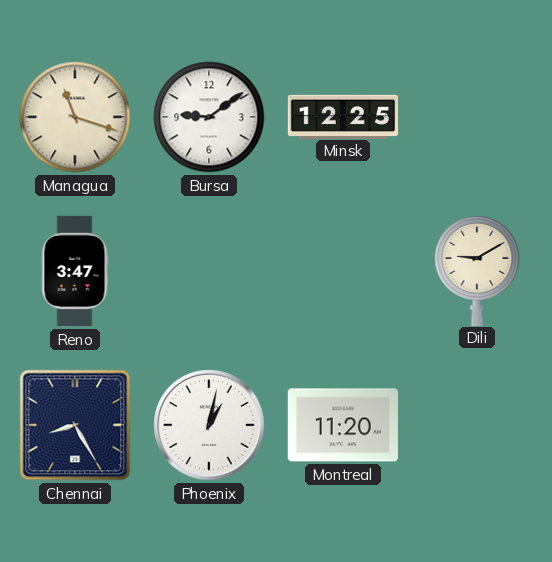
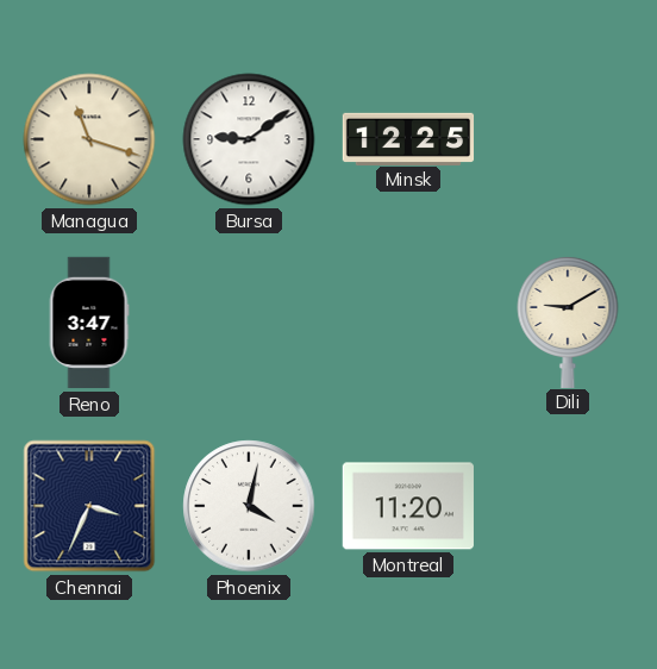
Chennai: 8:25 -> 3:34 (89, 506)
Phoenix: 1:02 -> 4:02 (249, 506)
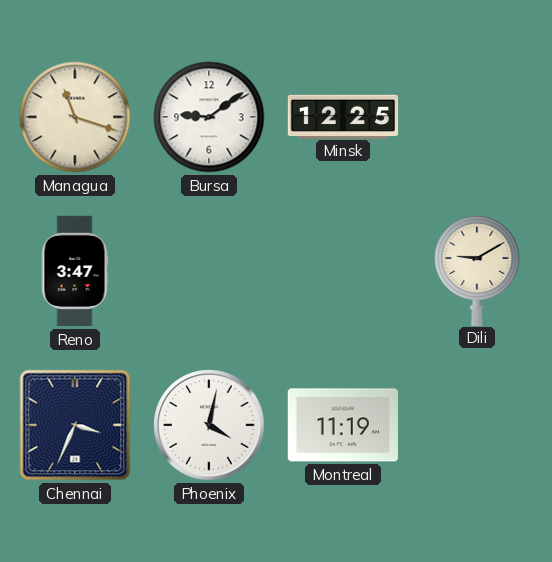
Montreal: 11:20 -> 11:19 (343, 425)
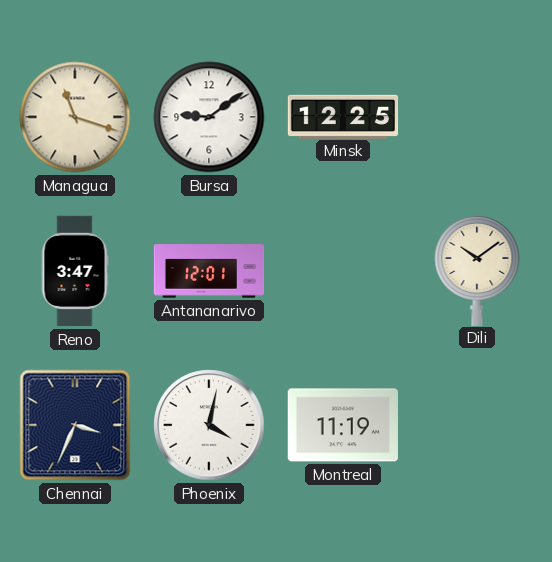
Antananarivo: none -> 12:01 (209, 271)
Dili: 9:10 -> 10:09 (477, 270)
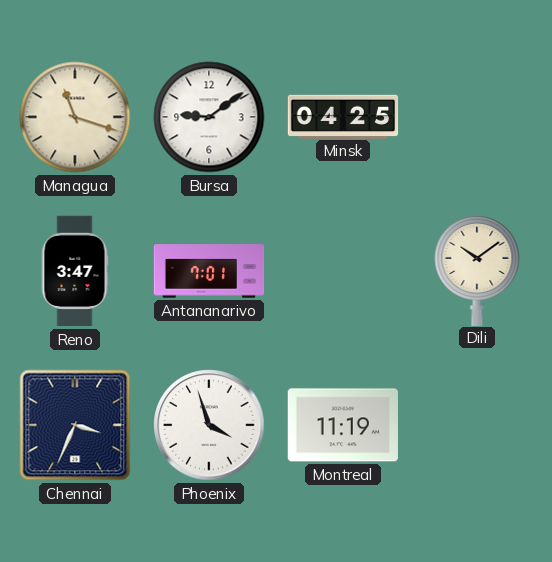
Minsk: 12:25 -> 04:25 (343, 116)
Antananarivo: 12:01 -> 7:01 (209, 271)
Phoenix: 4:02 -> 3:57 (209, 425)
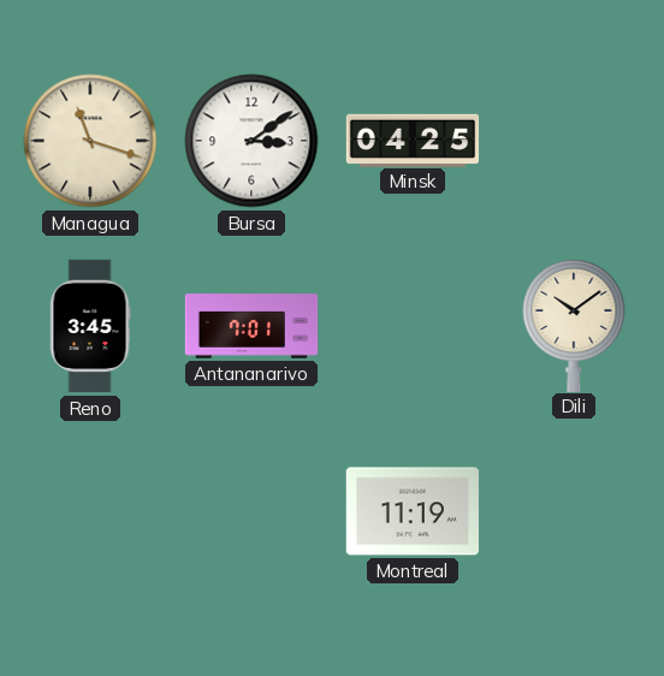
Bursa: 9:09 -> 3:09 (251, 141)
Reno: 3:47 -> 3:45 (90, 326)
Chennai: 3:34 -> none (75, 425)
Phoenix: 3:57 -> none (209, 425)
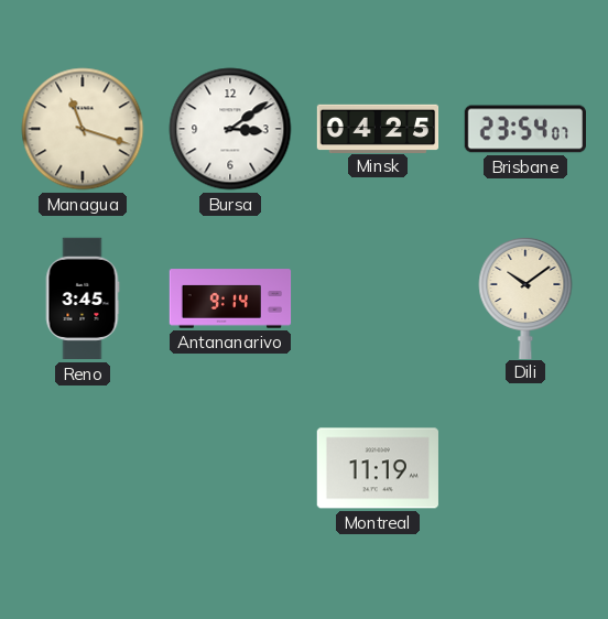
Brisbane: none -> 23:54 (524, 129)
Antananarivo: 7:01 -> 9:14 (230, 298)
